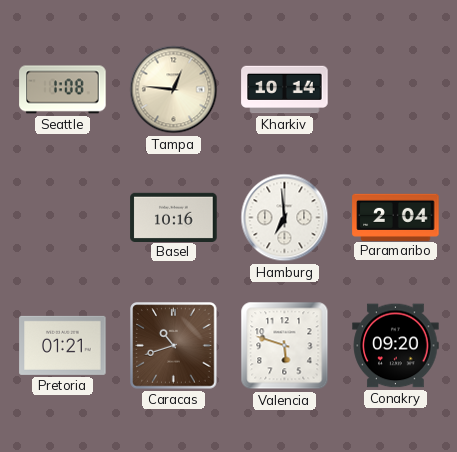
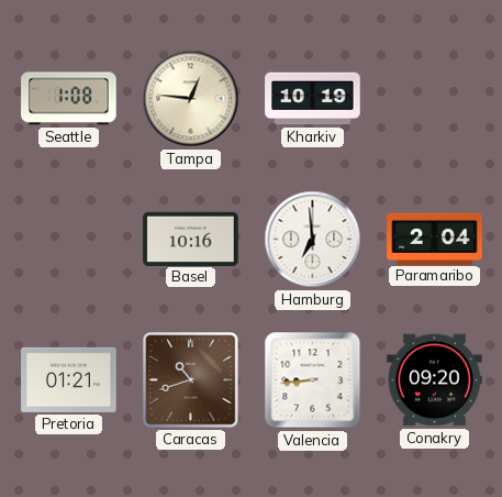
Kharkiv: 10:14 -> 10:19 (313, 99)
Valencia: 5:48 -> 8:44 (313, 380)
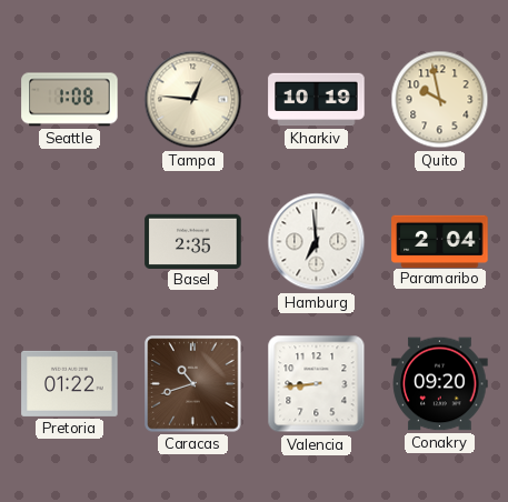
Quito: none -> 9:58 (440, 100)
Basel: 10:16 -> 2:35 (193, 241)
Pretoria: 01:21 -> 01:22 (70, 383)
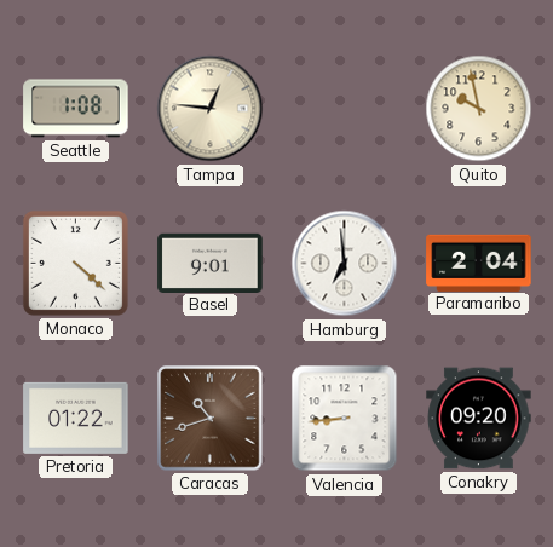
Kharkiv: 10:19 -> none (317, 100)
Monaco: none -> 4:22 (75, 263)
Basel: 2:35 -> 9:01 (211, 263)
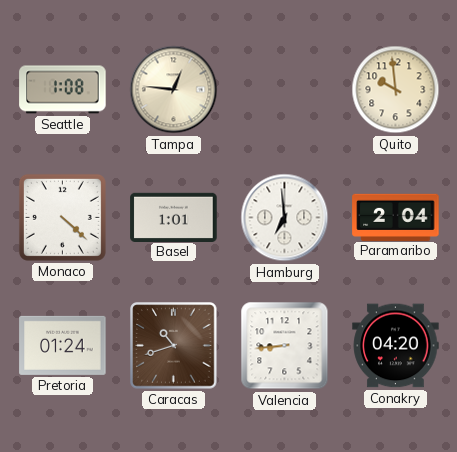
Quito: 9:58 -> 9:59 (396, 90)
Basel: 9:01 -> 1:01 (174, 217)
Pretoria: 01:22 -> 01:24 (63, 345)
Conakry: 09:20 -> 04:20 (396, 346)
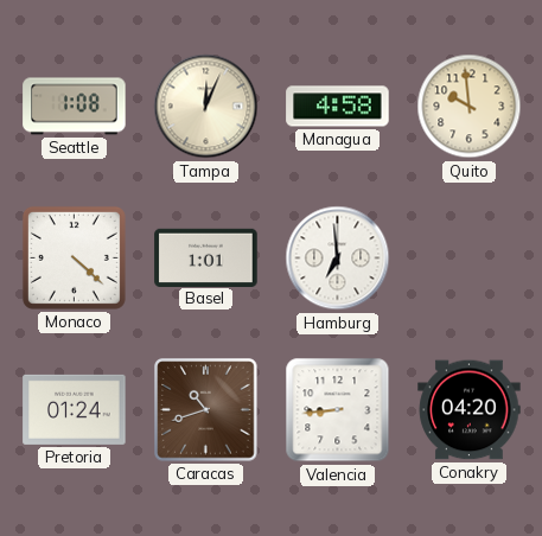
Tampa: 12:46 -> 12:04 (206, 107)
Managua: none -> 4:58 (338, 107)
Paramaribo: 2:04 -> none (396, 217)
